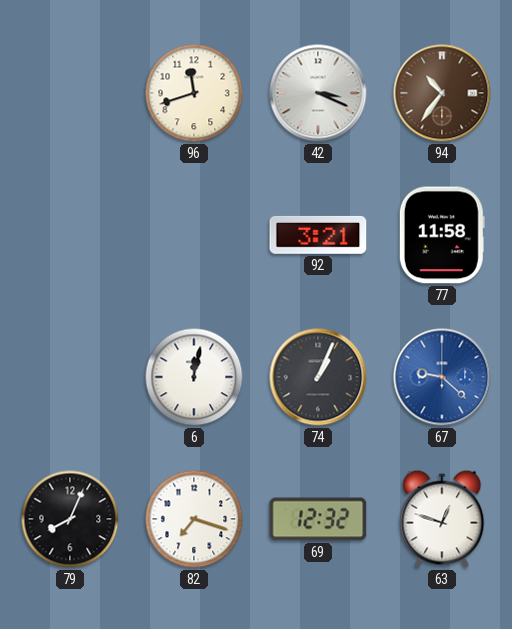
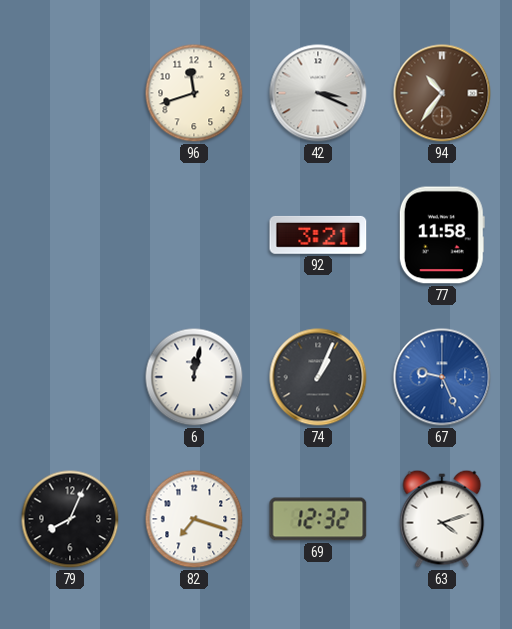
67: 9:22 -> 9:26 (442, 377)
63: 12:48 -> 4:12 (442, 519)
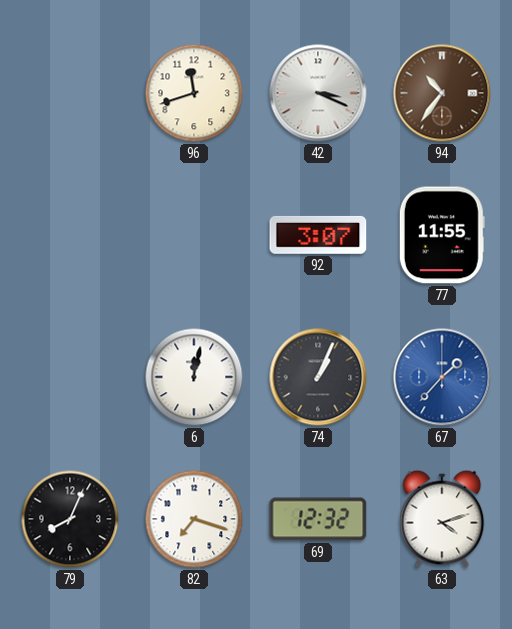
92: 3:21 -> 3:07 (318, 235)
77: 11:58 -> 11:55 (442, 235)
67: 9:26 -> 1:37 (442, 377)
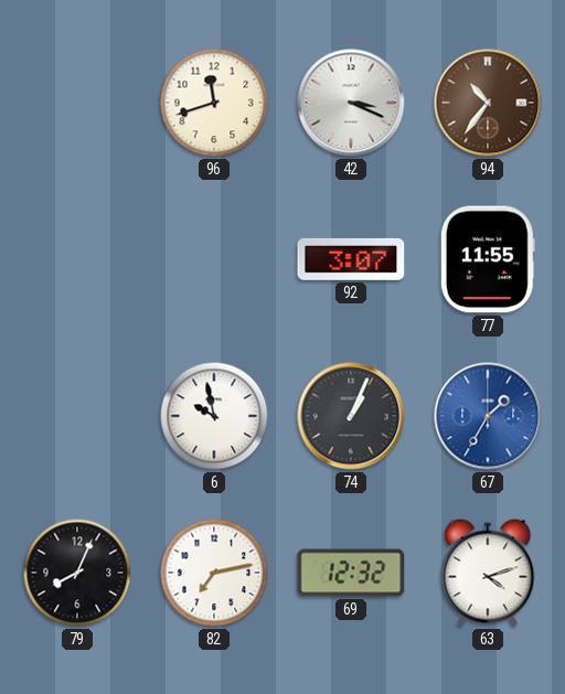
6: 12:02 -> 9:58 (214, 416)
67: 1:37 -> 1:35 (488, 416)
82: 7:18 -> 7:13 (214, 573)
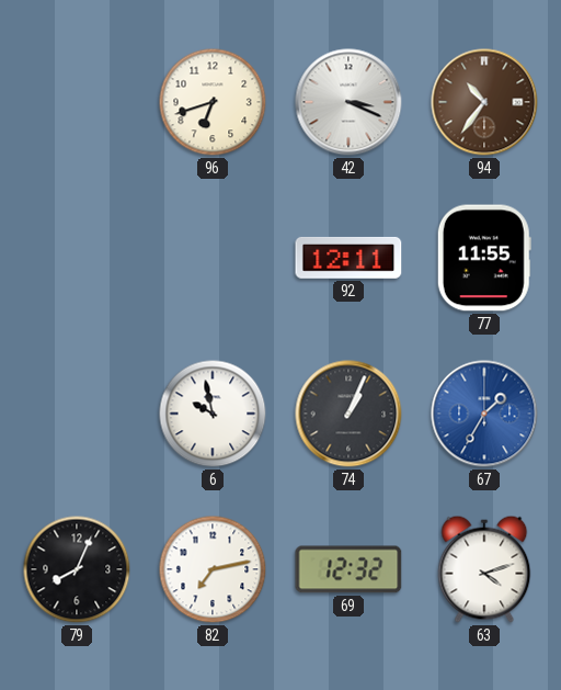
96: 11:42 -> 6:42 (213, 102)
92: 3:07 -> 12:11 (348, 258)
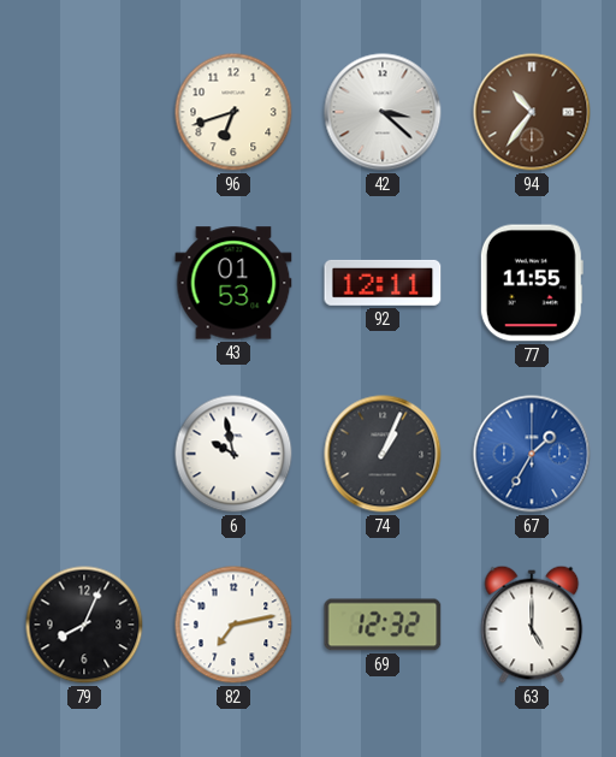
42: 3:19 -> 3:22 (383, 112)
43: none -> 01:53 (233, 283)
63: 4:12 -> 5:00 (532, 625)
